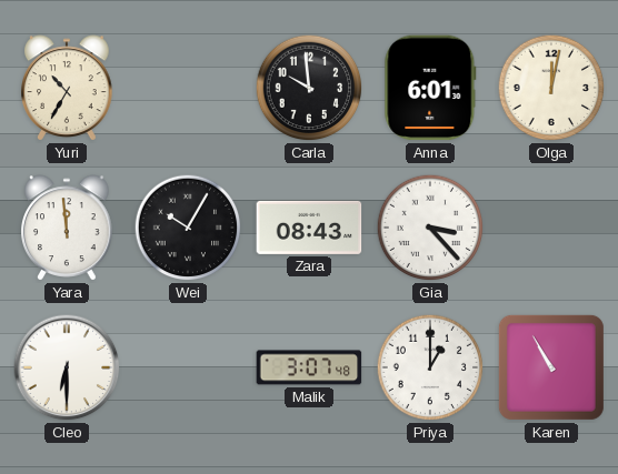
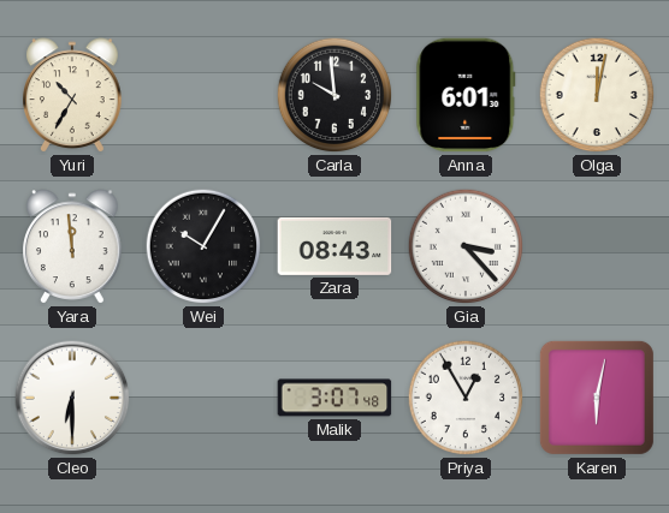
Priya: 1:00 -> 12:55 (466, 398)
Karen: 10:55 -> 6:02 (597, 398)
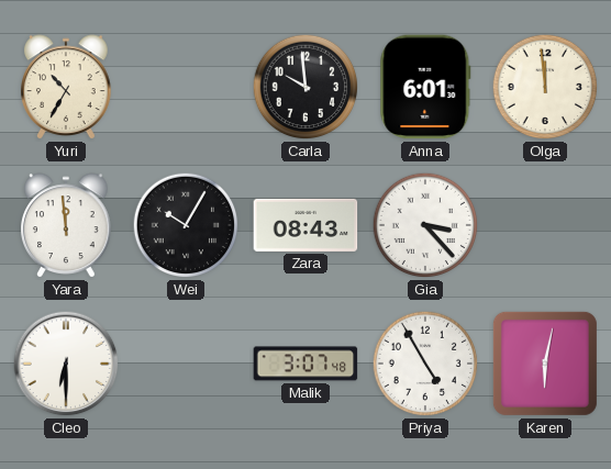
Olga: 12:02 -> 11:59 (545, 87)
Priya: 12:55 -> 4:55 (425, 364)
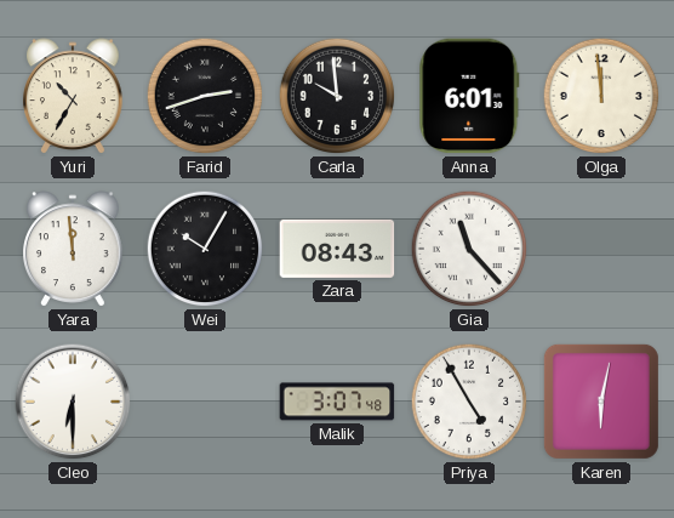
Farid: none -> 2:42 (205, 96)
Gia: 3:23 -> 11:23 (469, 249)
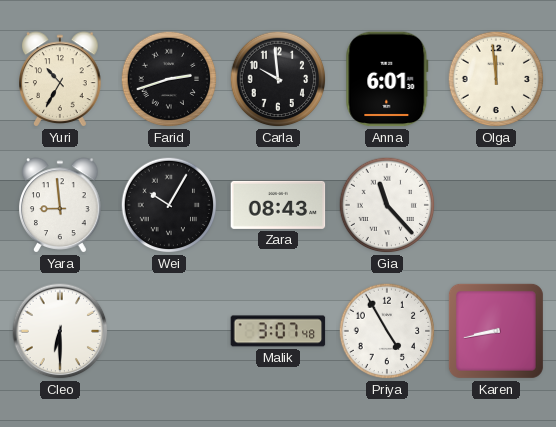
Yara: 11:59 -> 8:59 (61, 205)
Karen: 6:02 -> 8:43 (496, 331)
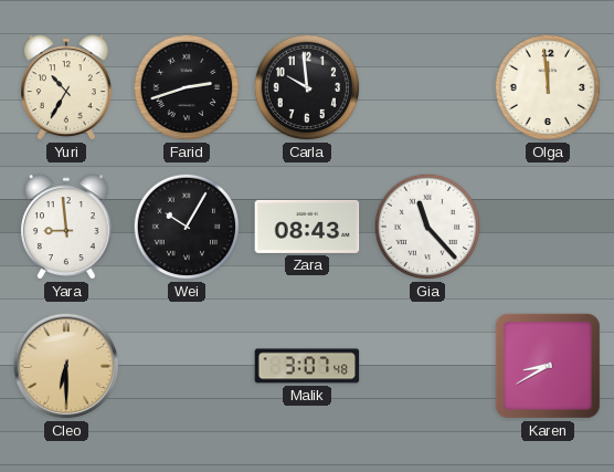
Anna: 6:01 -> none (387, 79)
Cleo dial: white -> champagne (66, 366)
Priya: 4:55 -> none (387, 331)
Karen: 8:43 -> 8:40 (548, 366)
